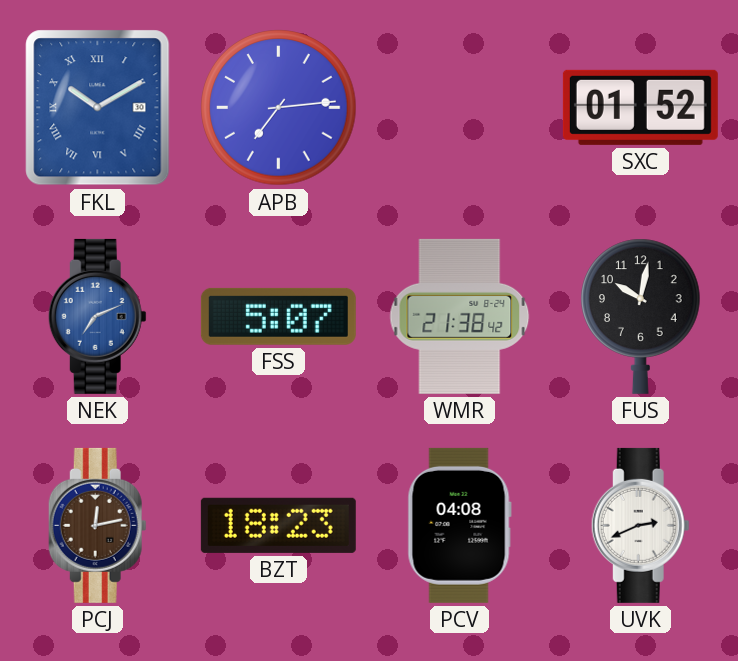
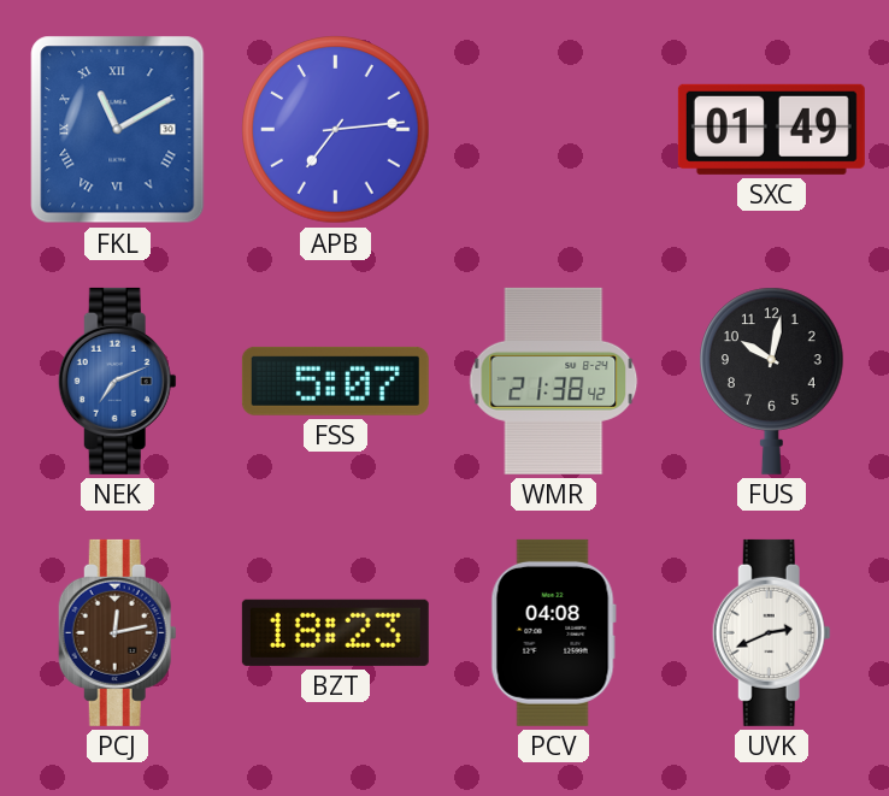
FKL: 10:10 -> 11:10 (118, 130)
SXC: 01:52 -> 01:49 (771, 129)
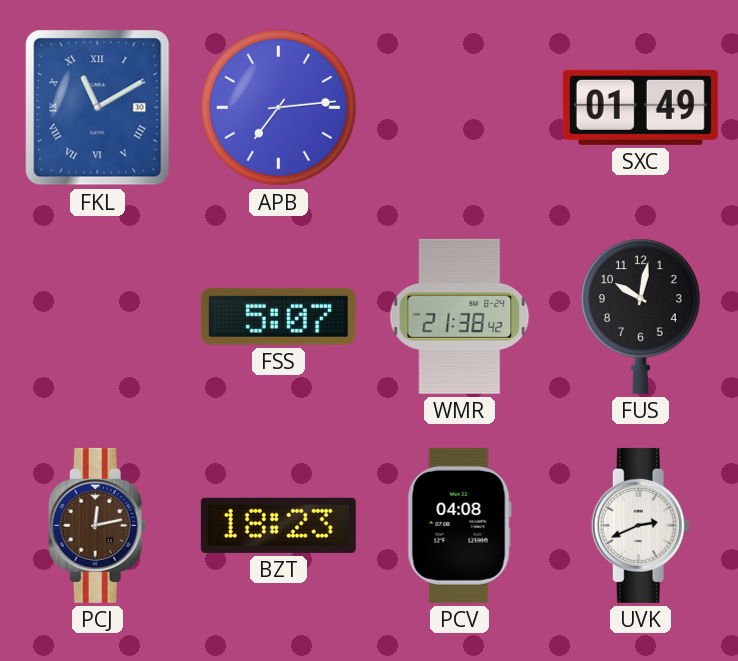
NEK: 7:11 -> none (117, 381)
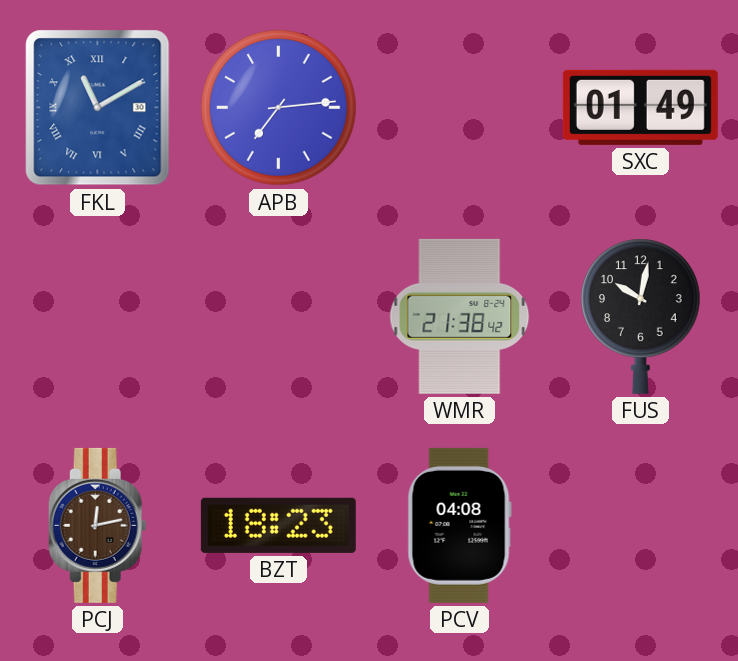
FSS: 5:07 -> none (278, 316)
UVK: 2:41 -> none (640, 525)
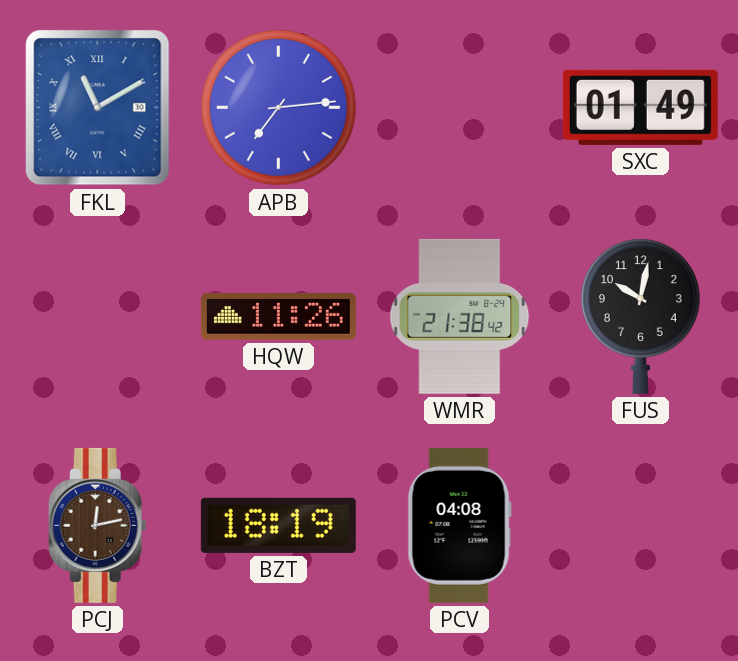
HQW: none -> 11:26 (278, 317)
BZT: 18:23 -> 18:19 (278, 525)
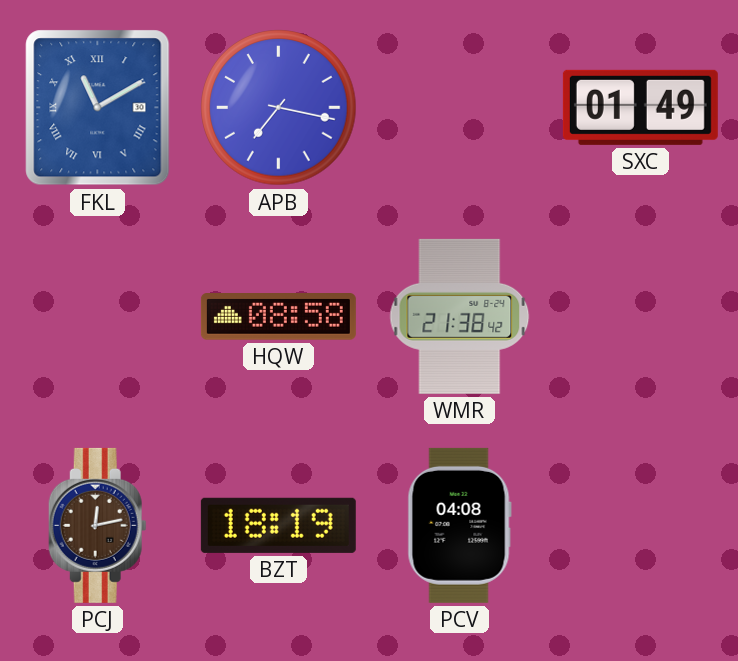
APB: 7:14 -> 7:17 (279, 108)
HQW: 11:26 -> 08:58 (278, 317)
FUS: 10:02 -> none (641, 316)
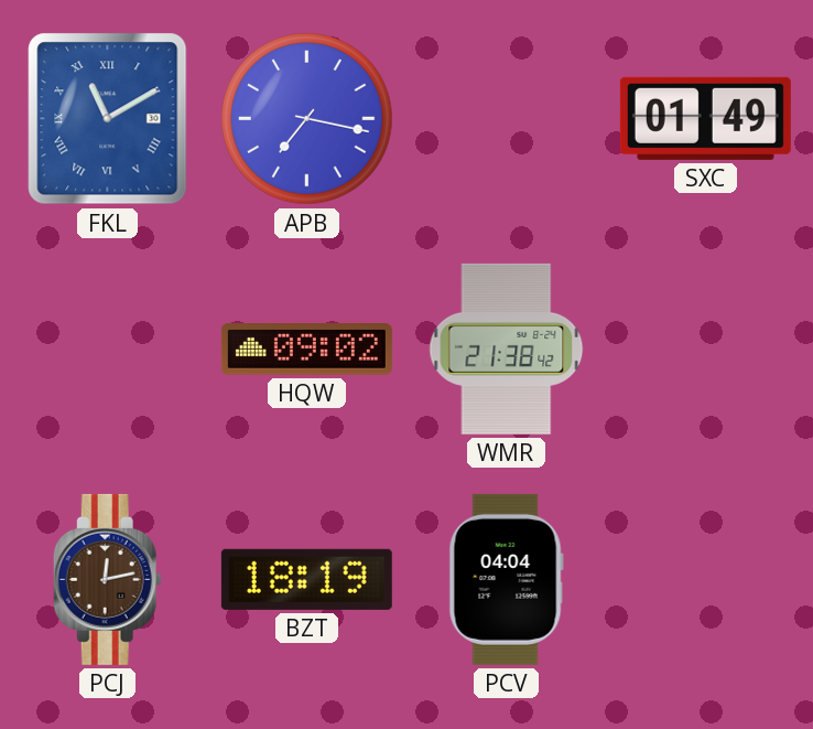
HQW: 08:58 -> 09:02 (306, 350)
PCV: 04:08 -> 04:04 (506, 579)
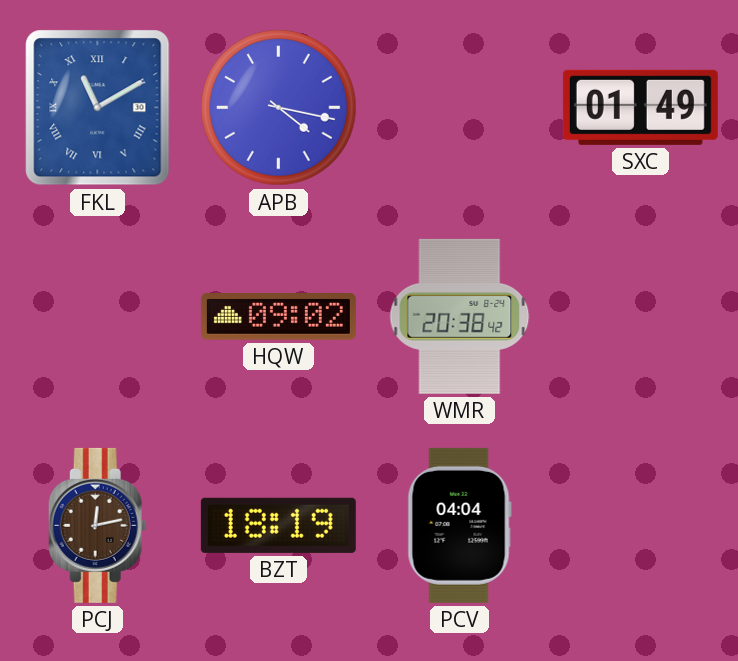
APB: 7:17 -> 4:17 (279, 108)
WMR: 21:38 -> 20:38 (460, 316)
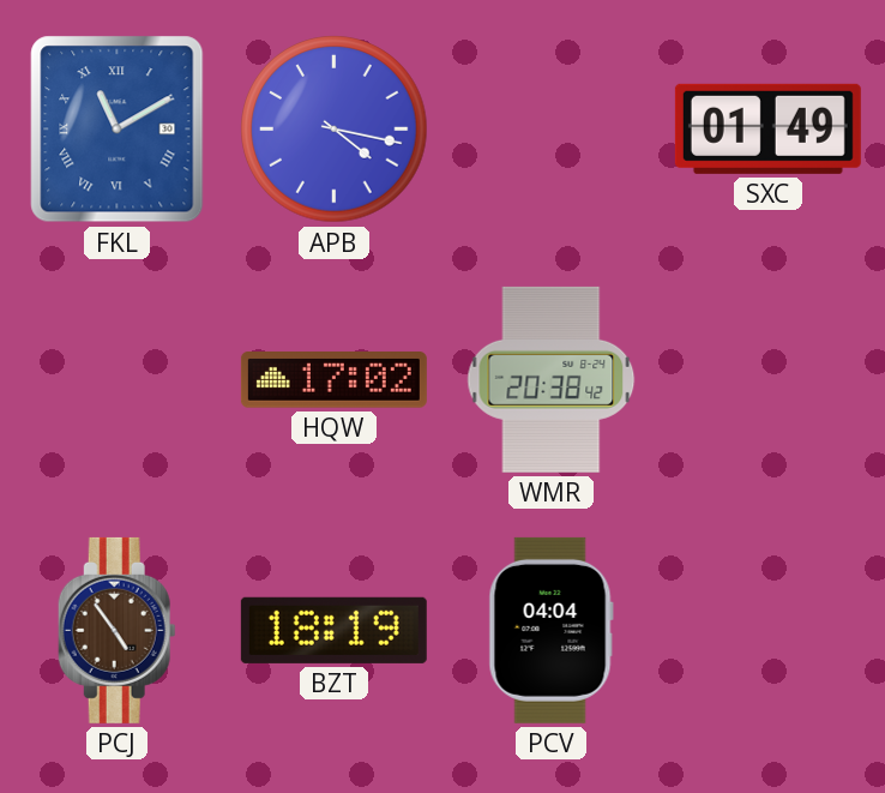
HQW: 09:02 -> 17:02 (333, 380)
PCJ: 12:13 -> 4:54 (116, 630)
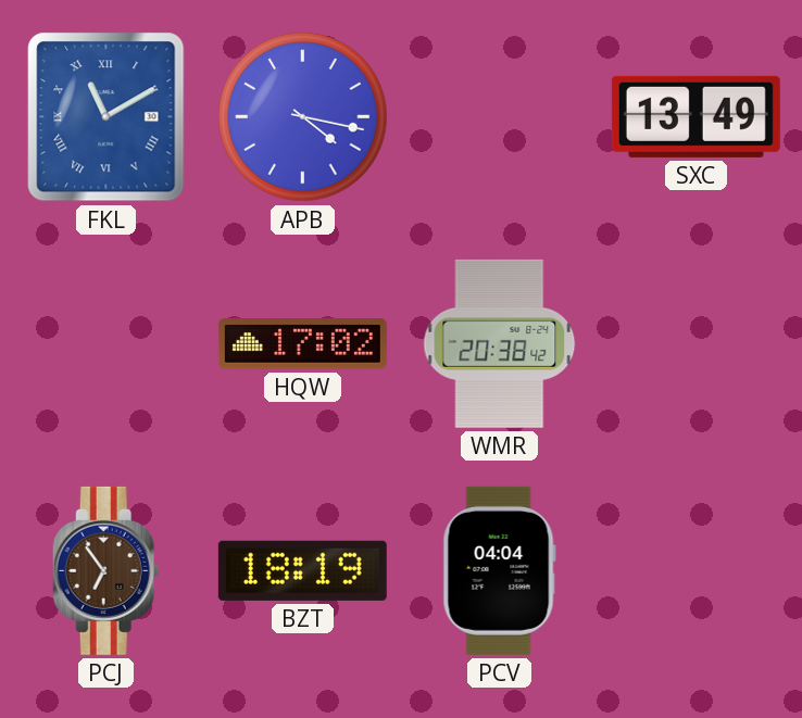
SXC: 01:49 -> 13:49 (696, 116)
PCJ: 4:54 -> 6:54 (105, 570)
